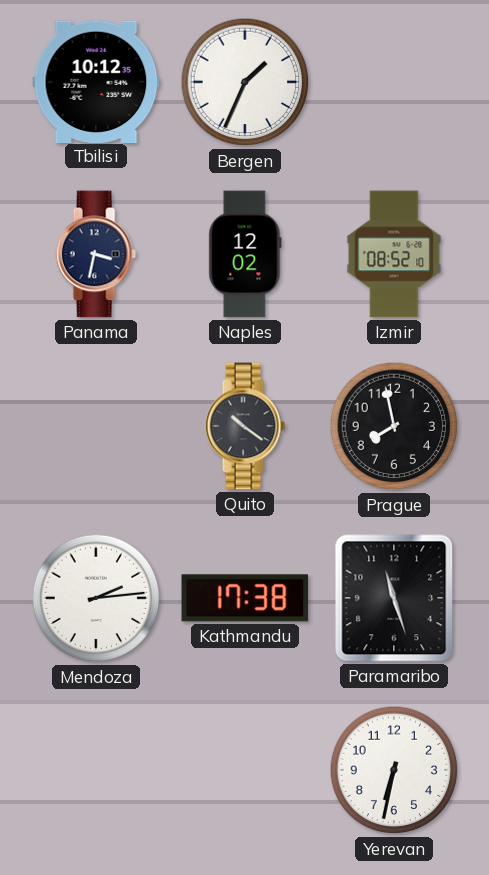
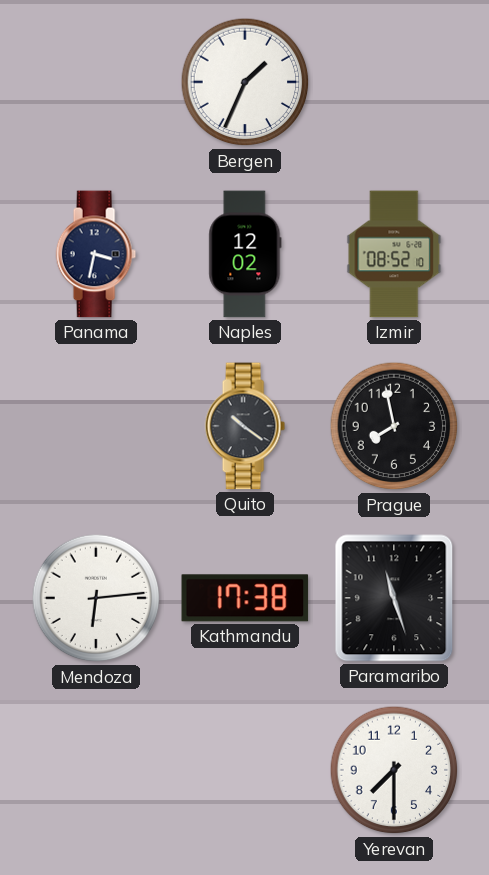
Tbilisi: 10:12 -> none (96, 81)
Mendoza: 2:14 -> 6:14 (96, 598)
Yerevan: 6:32 -> 7:30 (394, 770)
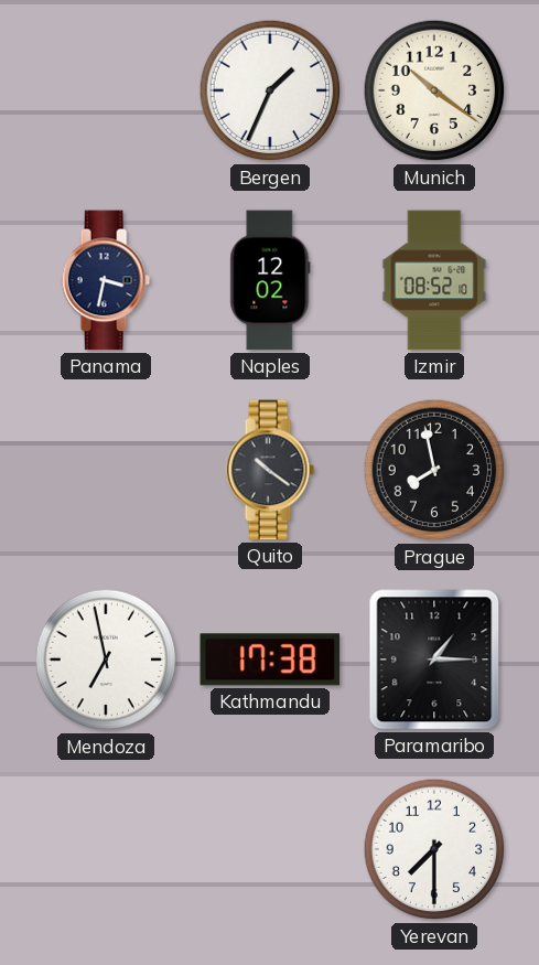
Munich: none -> 10:21 (434, 90)
Mendoza: 6:14 -> 6:58 (106, 660)
Paramaribo: 11:27 -> 1:15 (434, 660)
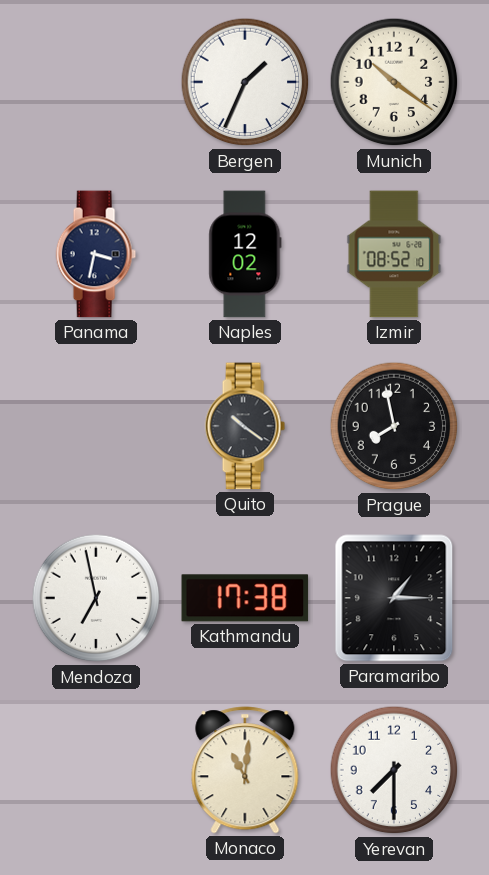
Monaco: none -> 11:01 (245, 770)
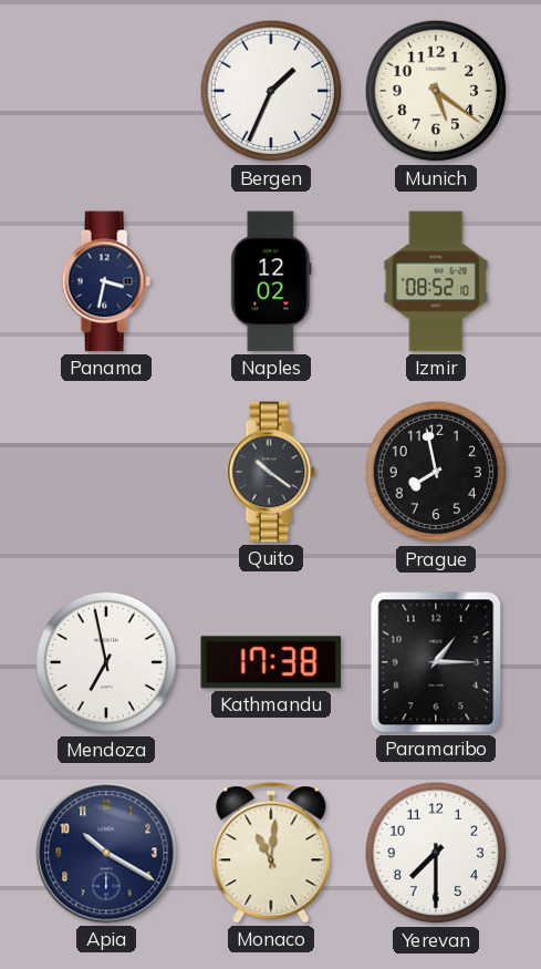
Munich: 10:21 -> 5:21 (436, 91)
Apia: none -> 10:20 (106, 853)
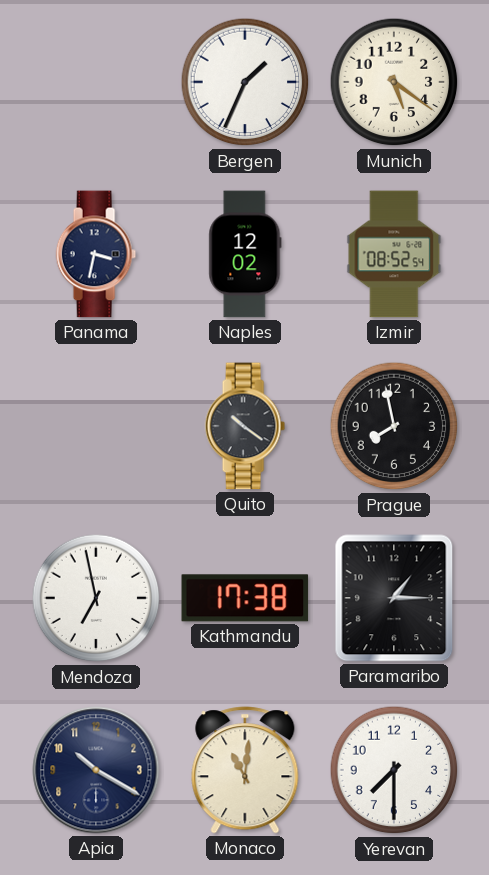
Izmir: 08:52:10 -> 08:52:54 (394, 254)
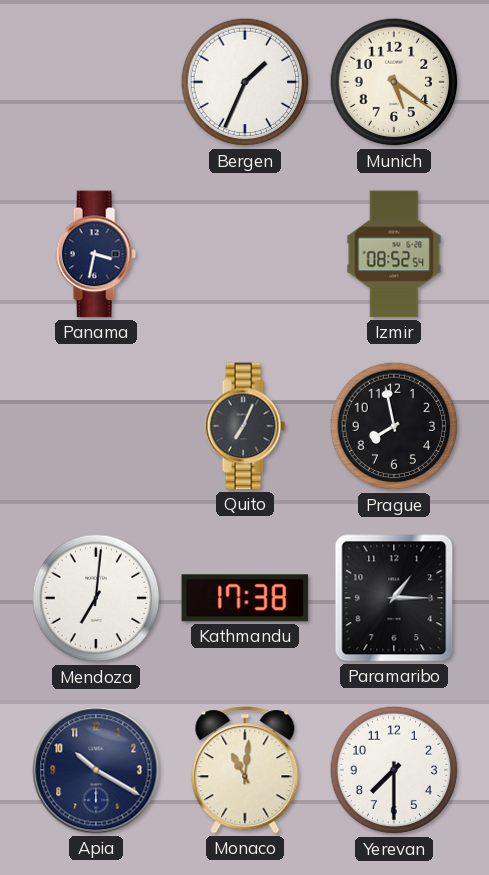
Naples: 12:02 -> none (245, 254)
Quito: 10:21 -> 7:04 (245, 426)
Mendoza: 6:58 -> 7:01 (96, 598)
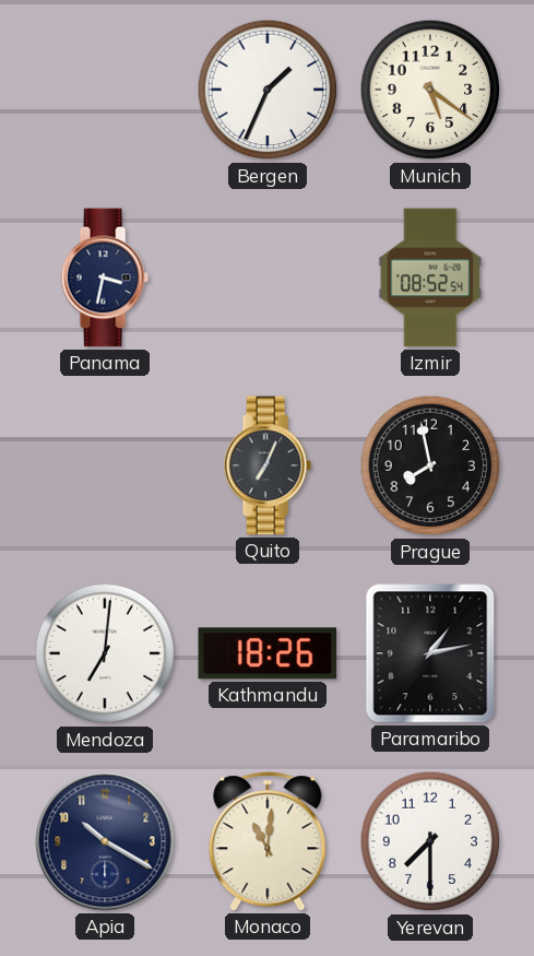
Kathmandu: 17:38 -> 18:26 (268, 653)
Paramaribo: 1:15 -> 1:13 (430, 653)
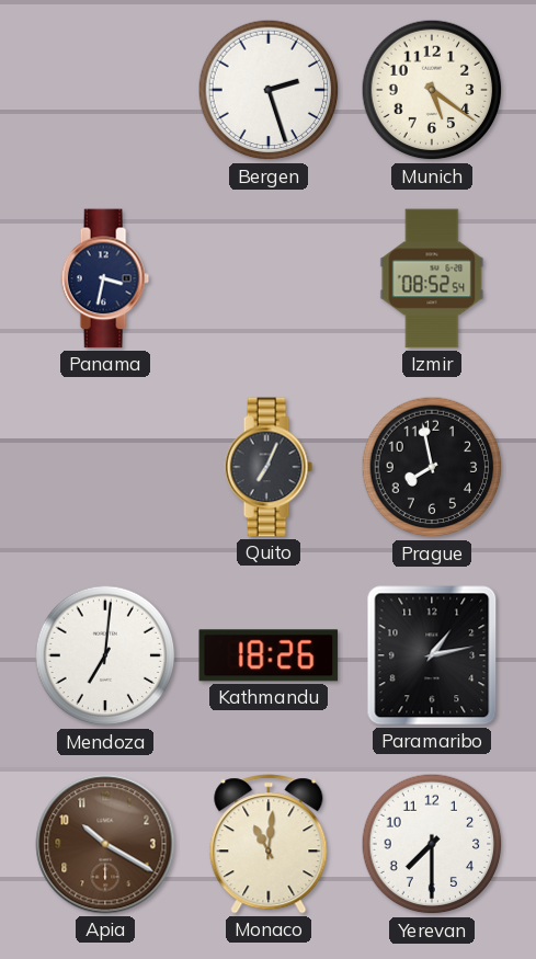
Bergen: 1:34 -> 2:27 (269, 90)
Apia dial: navy -> brown (105, 844)
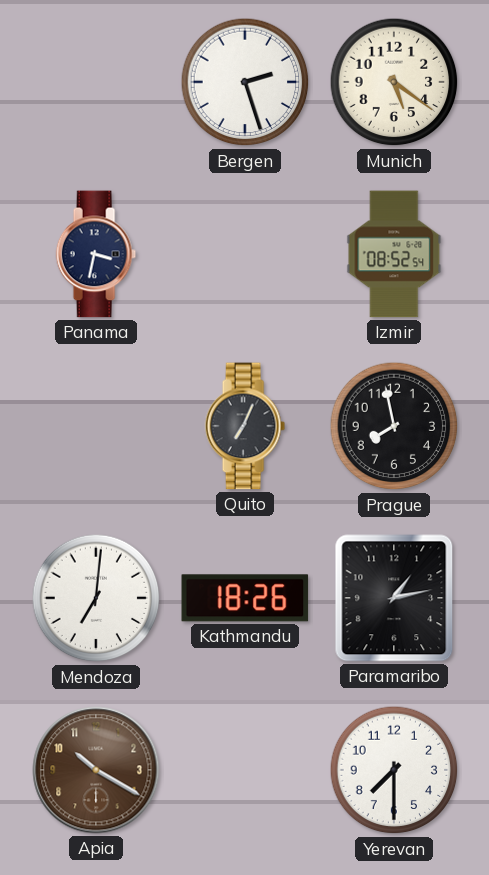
Monaco: 11:01 -> none (269, 844)
